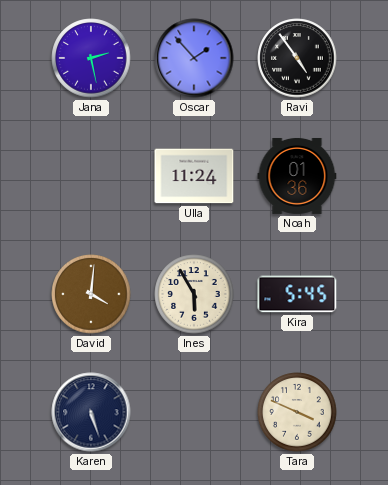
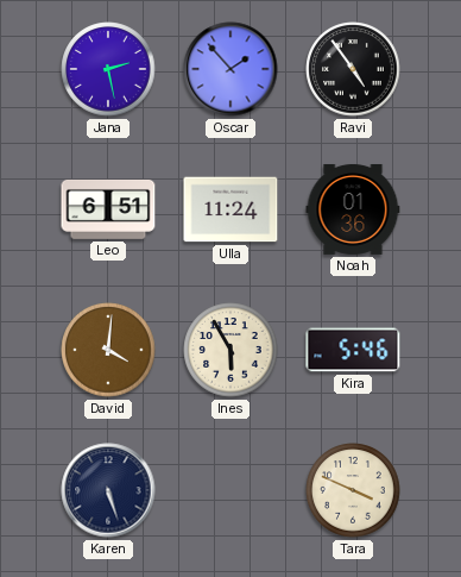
Leo: none -> 6:51 (108, 209)
Kira: 5:45 -> 5:46 (353, 350)
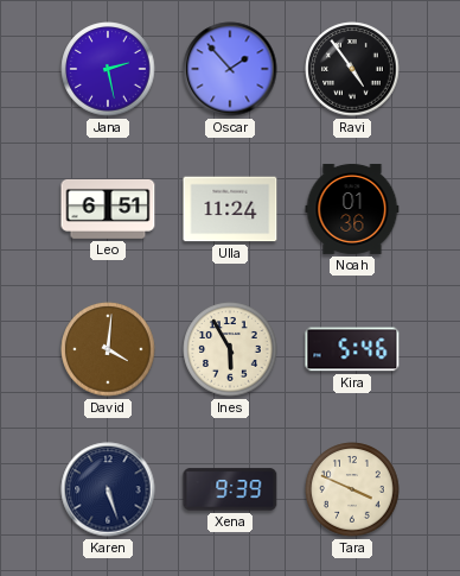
Xena: none -> 9:39 (230, 489)
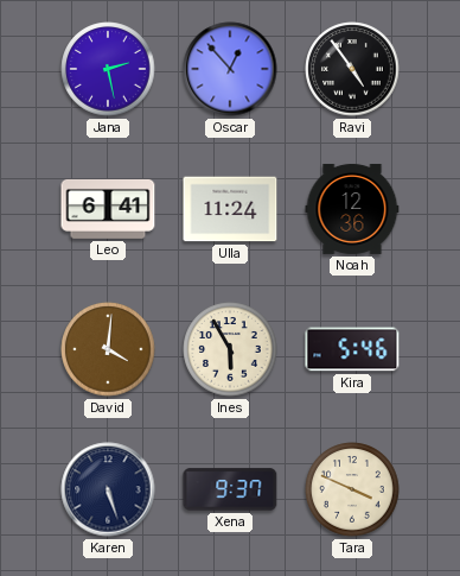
Oscar: 1:53 -> 12:53 (230, 69)
Leo: 6:51 -> 6:41 (108, 209)
Noah: 01:36 -> 12:36 (352, 209)
Xena: 9:39 -> 9:37 (230, 489)
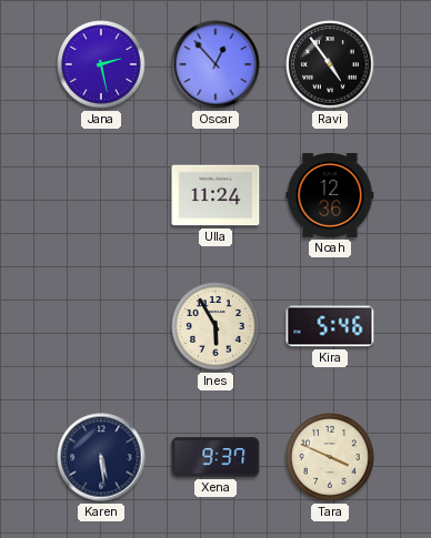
Leo: 6:41 -> none (108, 209)
David: 4:01 -> none (108, 349)
Karen: 5:27 -> 5:29 (101, 457)
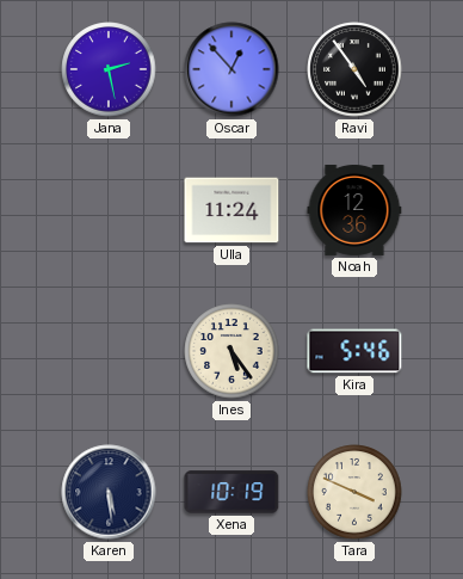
Ines: 5:55 -> 5:24 (231, 351)
Xena: 9:37 -> 10:19 (231, 492)
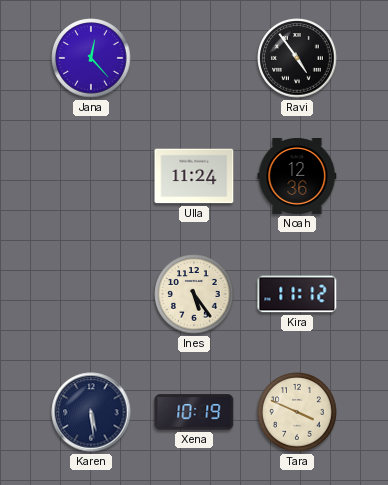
Jana: 2:28 -> 12:23 (91, 58)
Oscar: 12:53 -> none (231, 69)
Kira: 5:46 -> 11:12 (297, 294)
